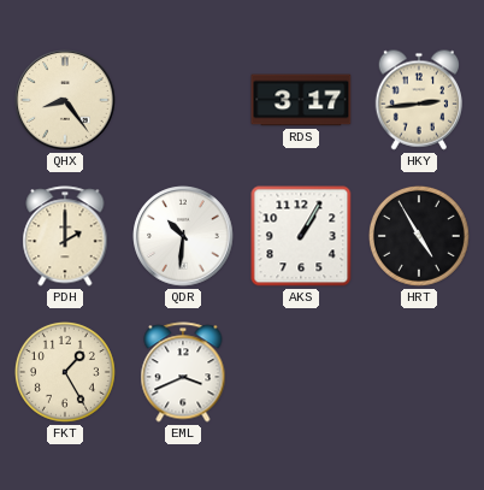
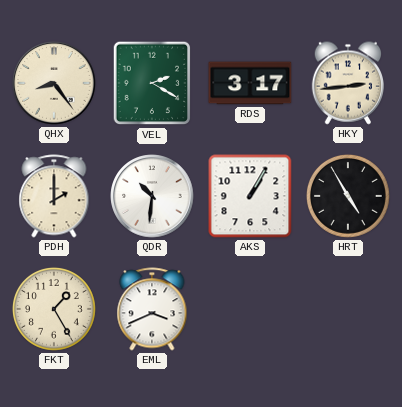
VEL: none -> 2:20 (152, 83)
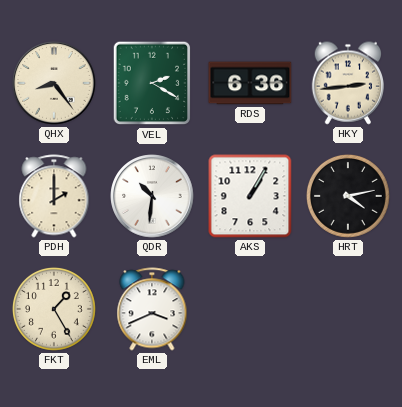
RDS: 3:17 -> 6:36 (250, 83)
HRT: 4:55 -> 4:13 (348, 196)
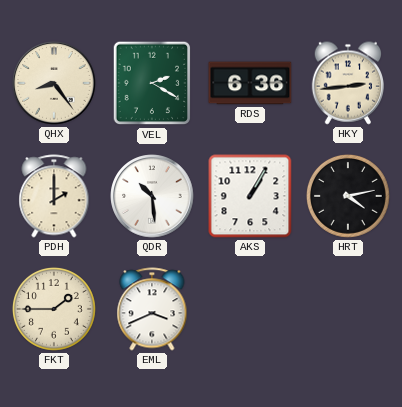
QDR: 10:31 -> 10:29 (152, 196)
FKT: 1:25 -> 1:45 (54, 309)
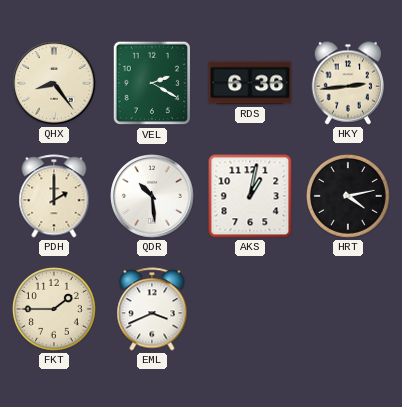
AKS: 1:05 -> 1:02 (250, 196)
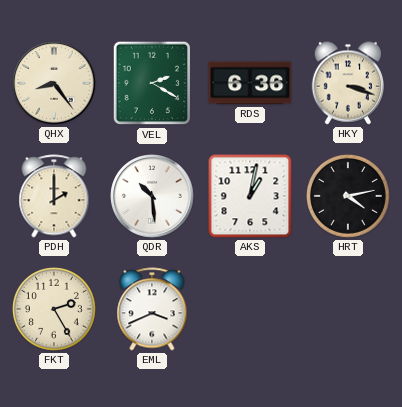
HKY: 2:44 -> 3:18 (347, 83)
FKT: 1:45 -> 2:25 (54, 309)
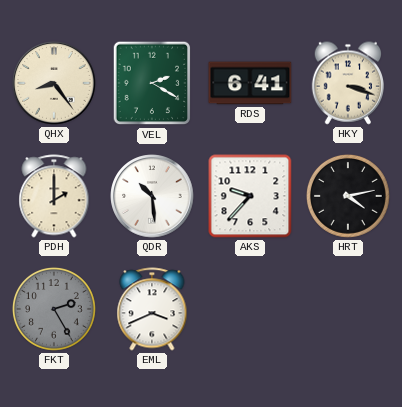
RDS: 6:36 -> 6:41 (250, 83)
AKS: 1:02 -> 9:37 (250, 196)
FKT dial: cream -> grey (54, 309)
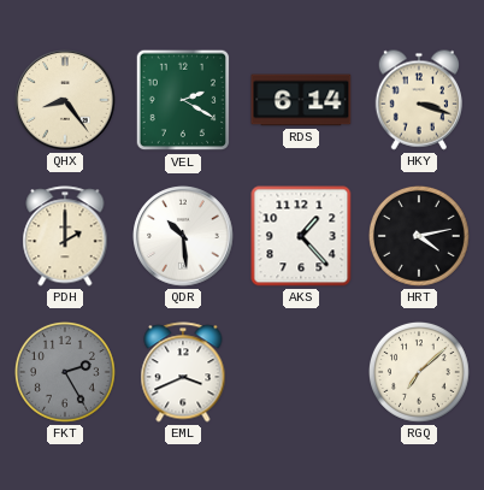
RDS: 6:41 -> 6:14 (301, 100)
AKS: 9:37 -> 1:23 (301, 236)
RGQ: none -> 7:08 (419, 372)
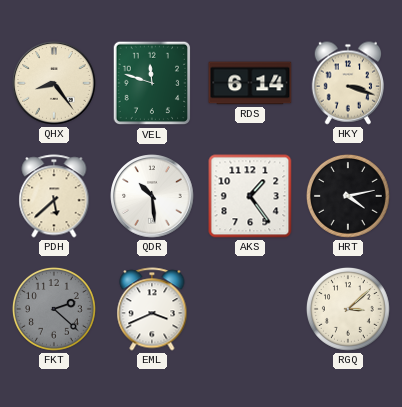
VEL: 2:20 -> 11:48 (152, 83)
PDH: 2:00 -> 5:38 (54, 196)
AKS: 1:23 -> 1:24 (250, 196)
FKT: 2:25 -> 2:22 (54, 309)
RGQ: 7:08 -> 3:08 (348, 309)
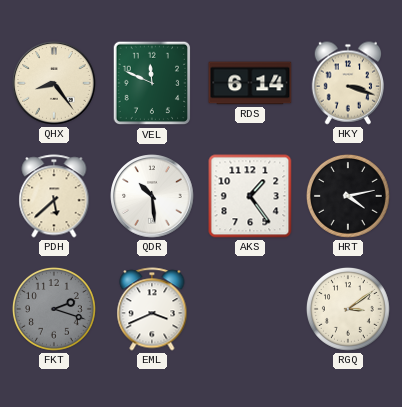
VEL: 11:48 -> 11:49 (152, 83)
FKT: 2:22 -> 2:18 (54, 309)
RGQ: 3:08 -> 3:09 (348, 309)
